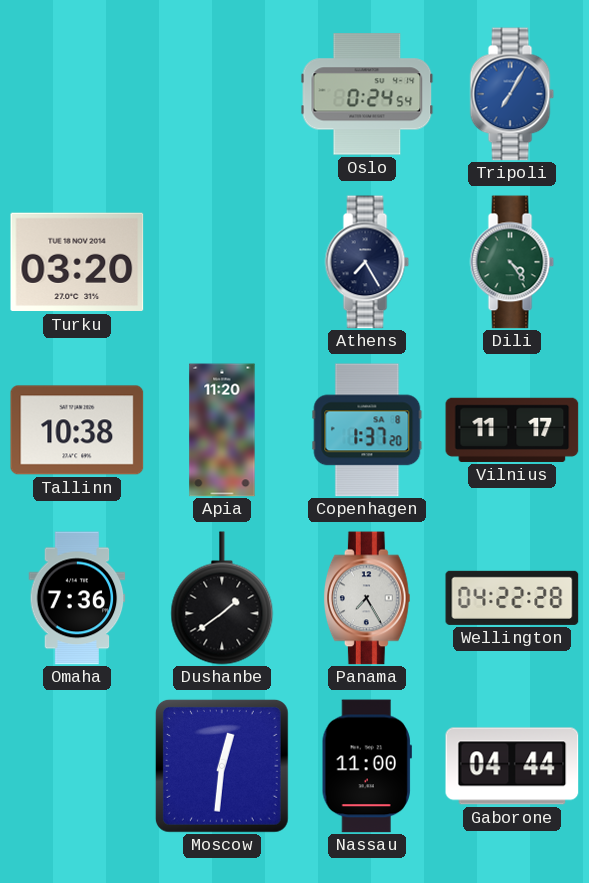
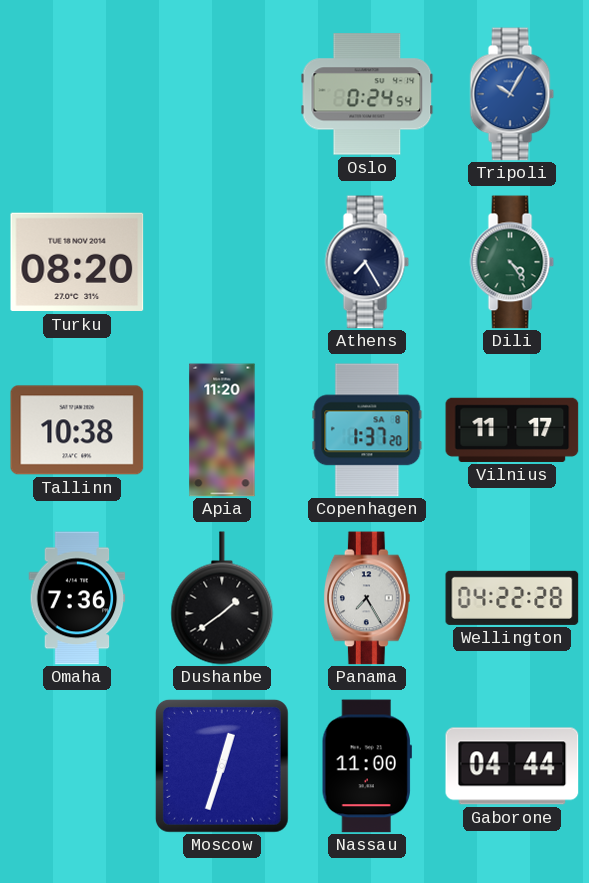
Tripoli: 7:05 -> 10:05 (512, 94)
Turku: 03:20 -> 08:20 (77, 262)
Moscow: 12:31 -> 12:33 (222, 766)
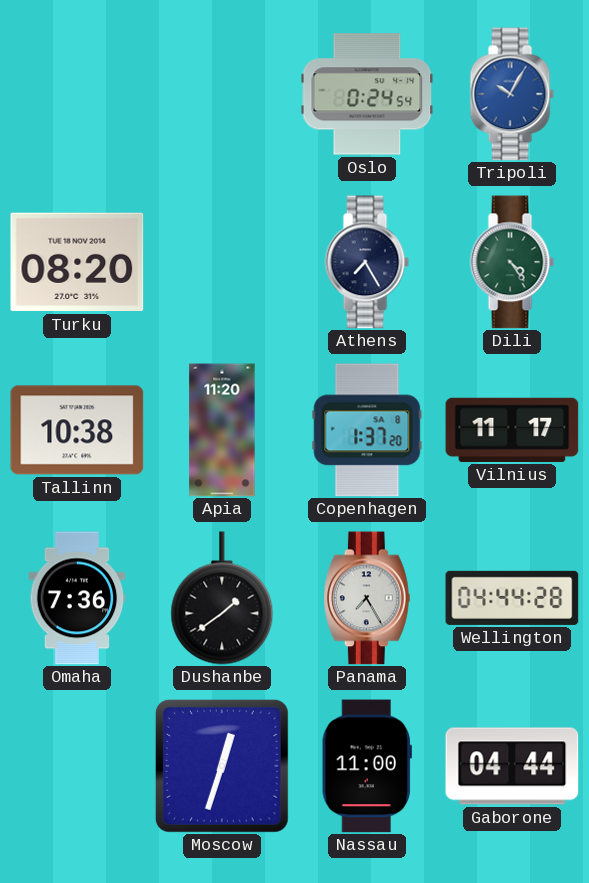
Wellington: 04:22 -> 04:44 (512, 598)
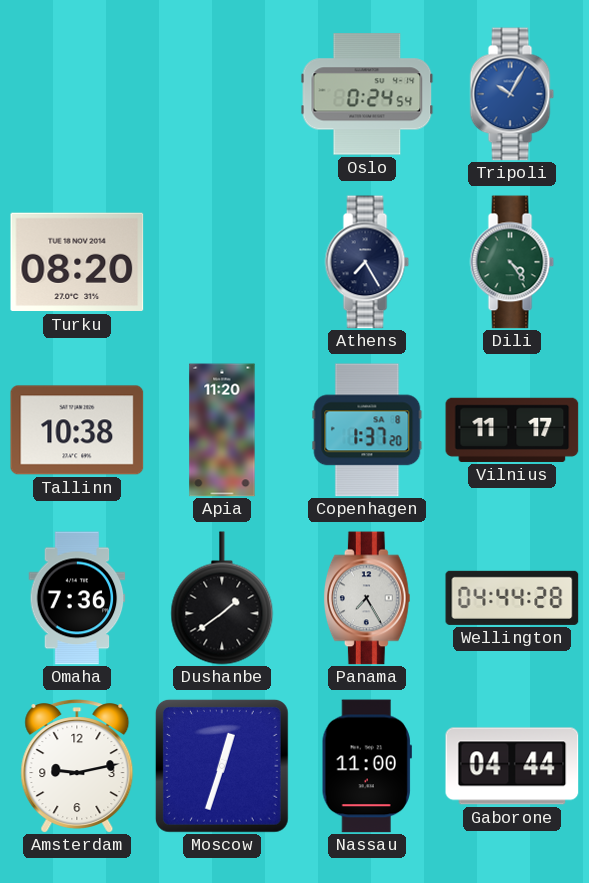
Amsterdam: none -> 9:13 (77, 766)
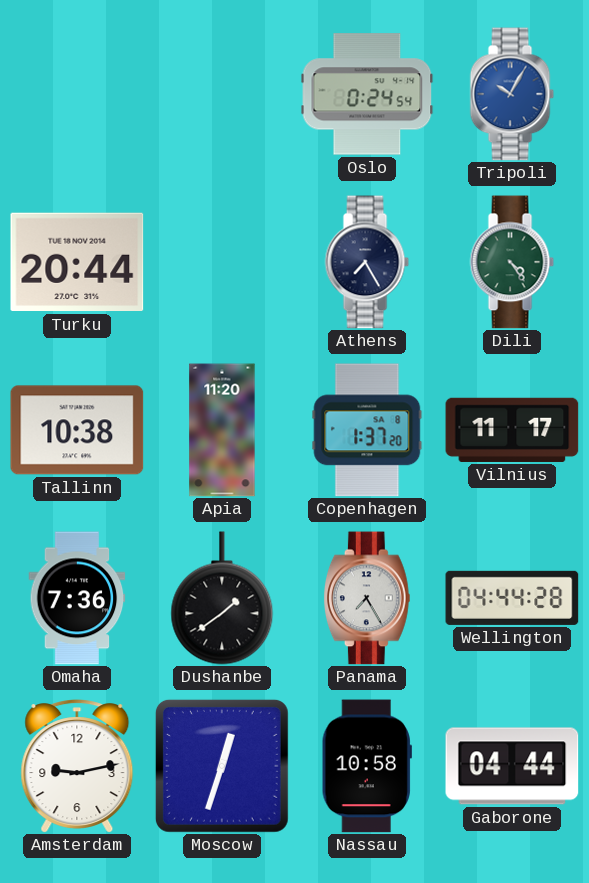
Turku: 08:20 -> 20:44 (77, 262)
Nassau: 11:00 -> 10:58 (367, 766)
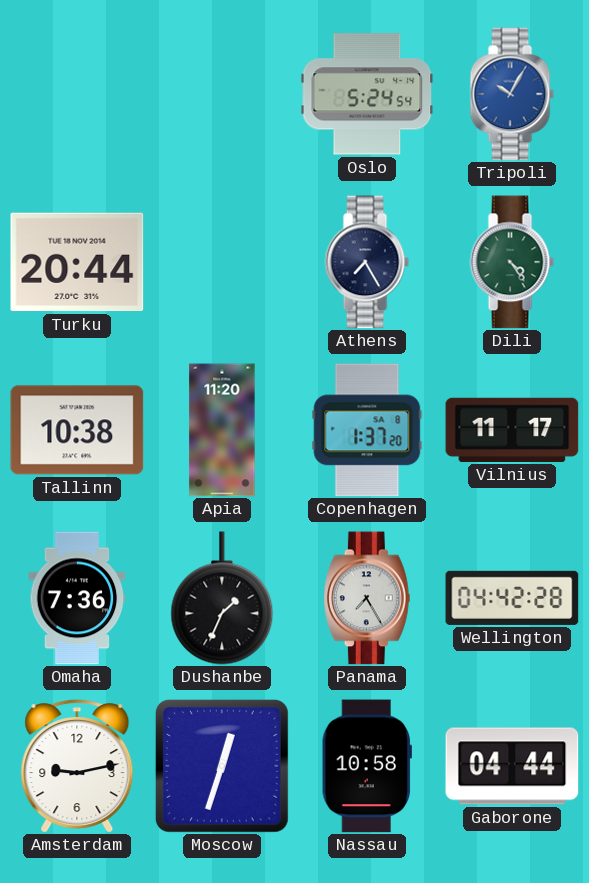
Oslo: 0:24 -> 5:24 (367, 94)
Dushanbe: 1:39 -> 1:34 (222, 598)
Wellington: 04:44 -> 04:42 (512, 598)
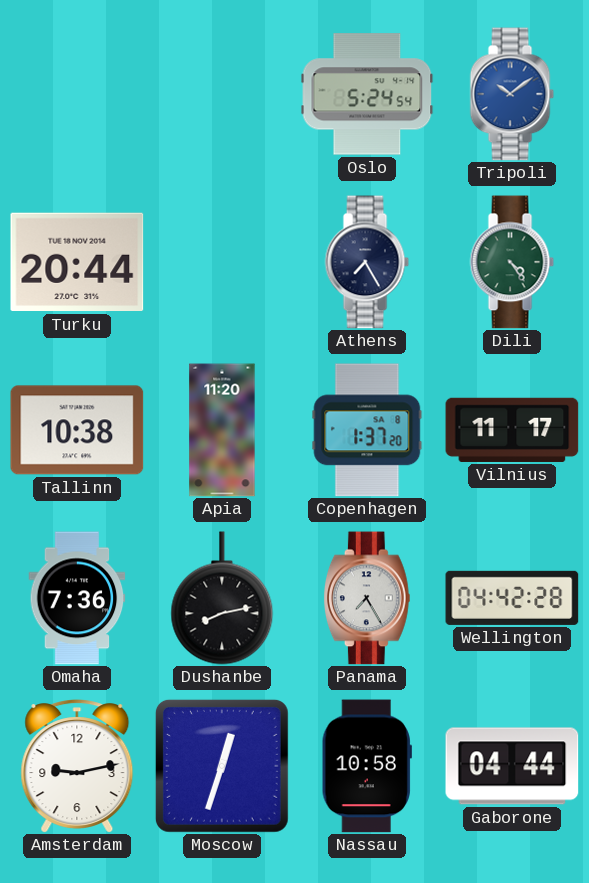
Tripoli: 10:05 -> 10:09 (512, 94)
Dushanbe: 1:34 -> 8:13 (222, 598)
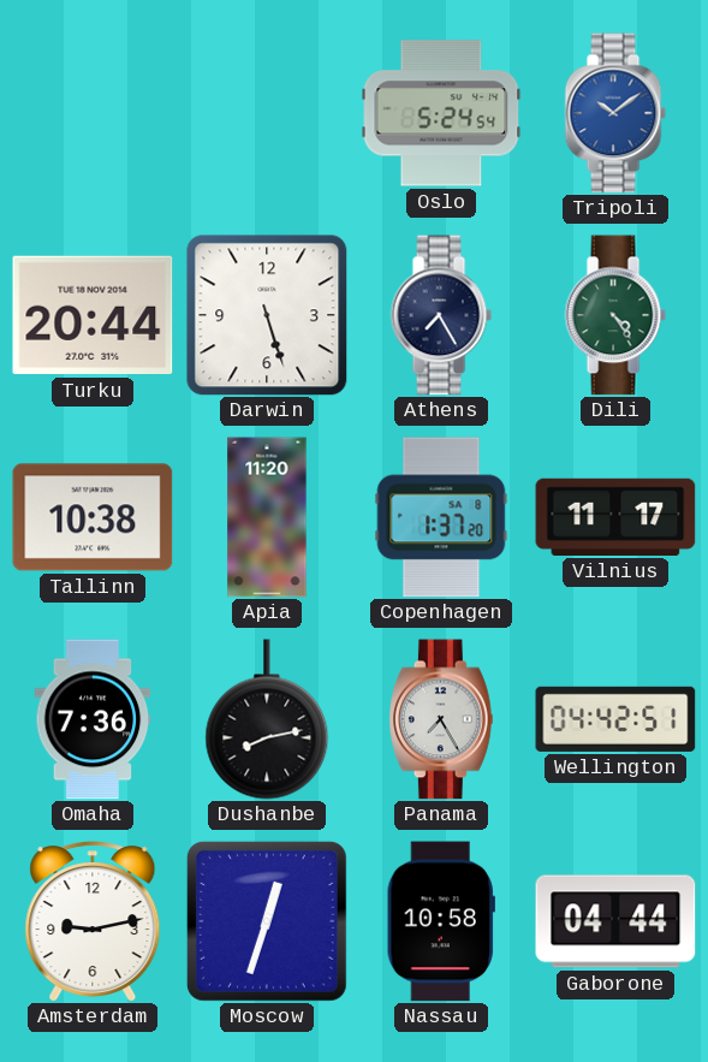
Darwin: none -> 5:27 (267, 315)
Wellington: 04:42:28 -> 04:42:51 (615, 719)
